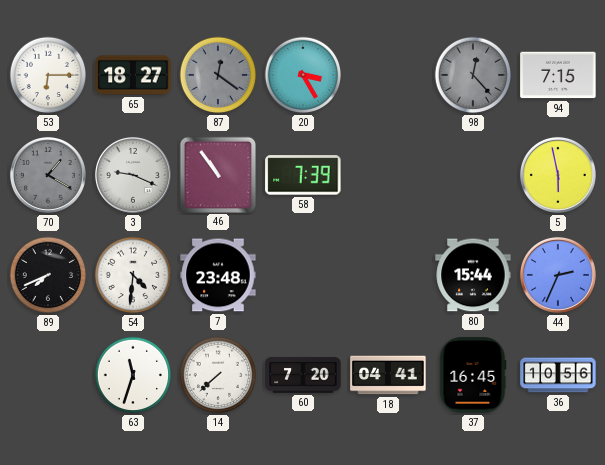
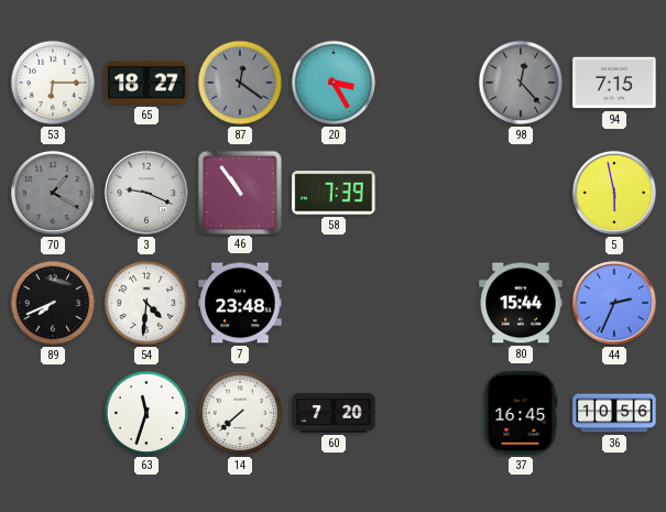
18: 04:41 -> none (388, 375)
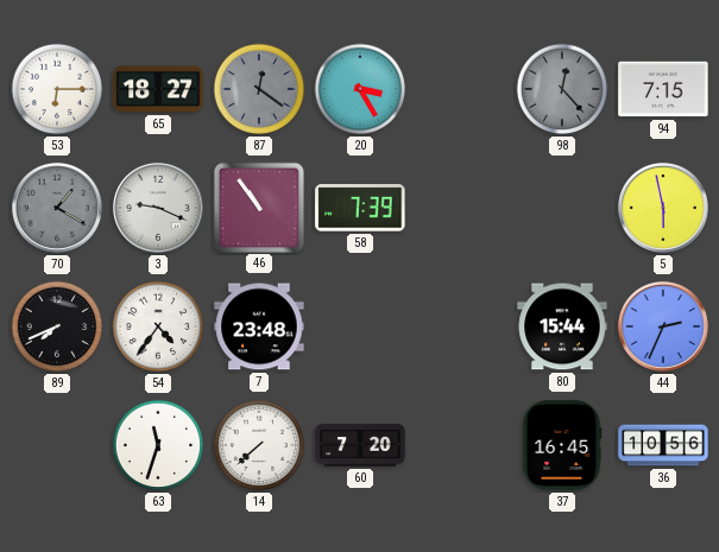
54: 4:31 -> 4:36 (158, 326)
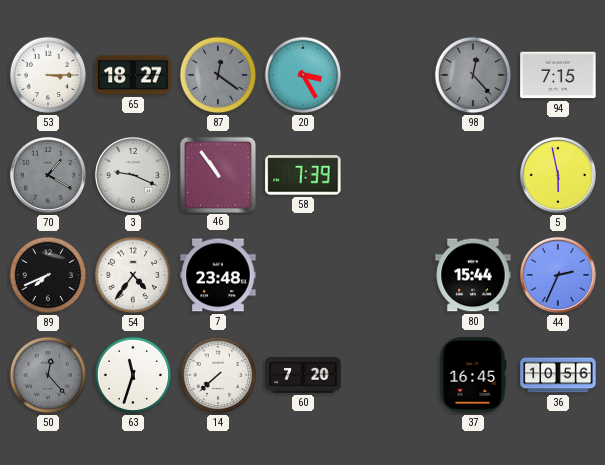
53: 6:15 -> 3:15 (48, 75)
50: none -> 12:23 (48, 375)
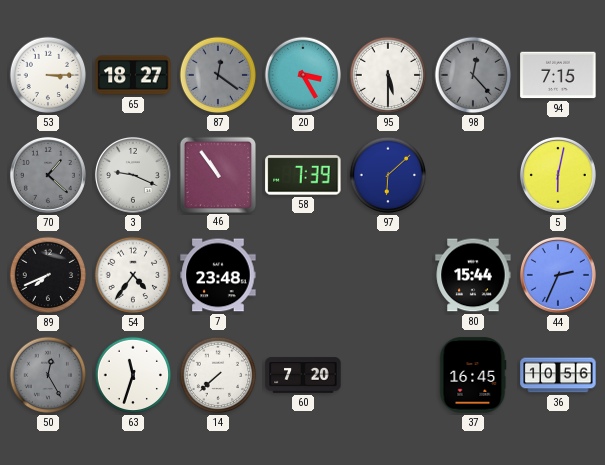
95: none -> 5:30 (388, 75)
70: 1:20 -> 1:22 (48, 175)
97: none -> 6:08 (388, 175)
5: 5:58 -> 6:02 (558, 175)
50: 12:23 -> 12:25 (48, 375)
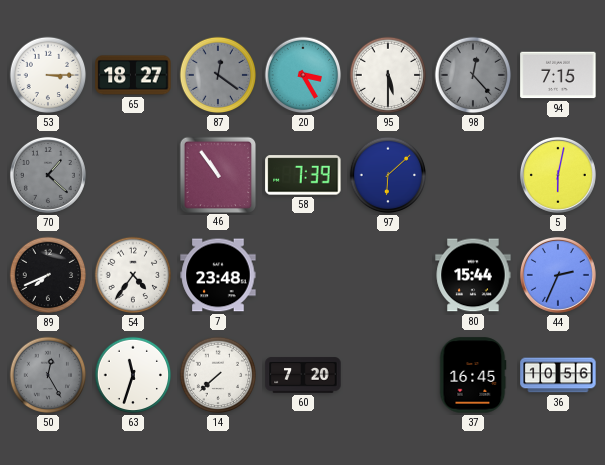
3: 9:19 -> none (133, 175)
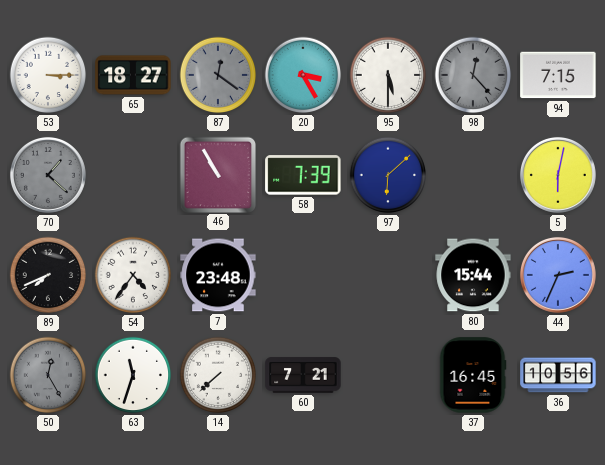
46: 10:54 -> 10:55 (217, 174)
60: 7:20 -> 7:21 (303, 375)
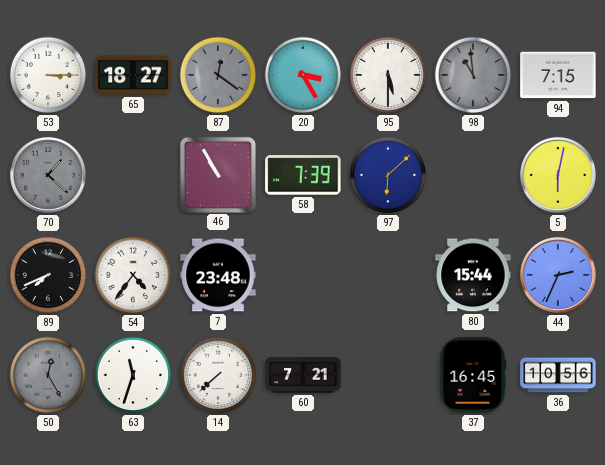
98: 12:23 -> 10:59 (473, 75)
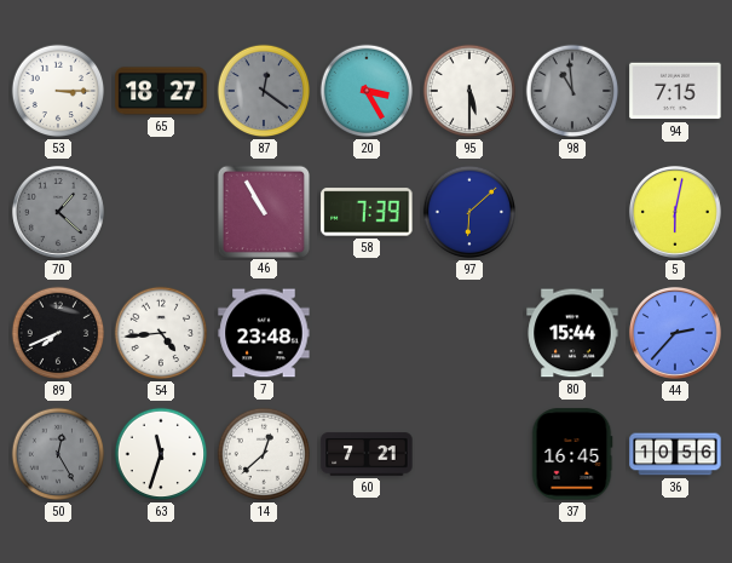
54: 4:36 -> 4:44 (161, 333)
44: 2:34 -> 2:37 (675, 333)
14: 7:38 -> 12:38 (264, 454)
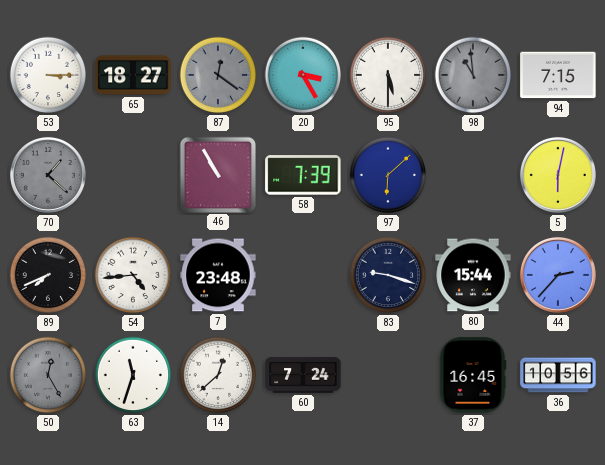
83: none -> 9:18 (388, 275)
60: 7:21 -> 7:24 (303, 375)
